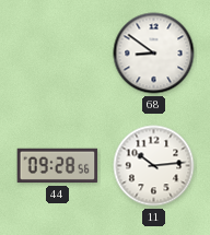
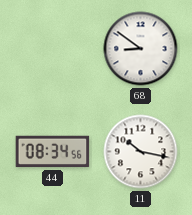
44: 09:28 -> 08:34 (53, 152)
11: 10:14 -> 10:17 (141, 152)
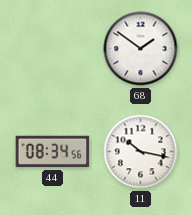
68: 8:51 -> 1:51 (141, 49)
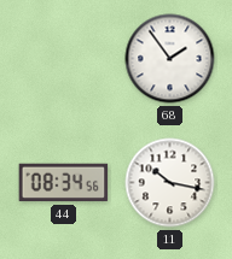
68: 1:51 -> 1:54 (170, 59)
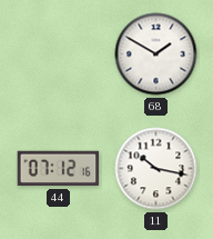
68: 1:54 -> 1:50 (156, 54)
44: 08:34 -> 07:12 (59, 169)
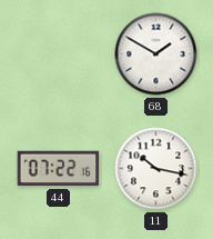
44: 07:12 -> 07:22 (59, 169)
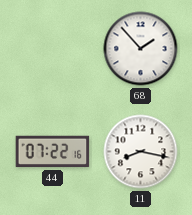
68: 1:50 -> 1:53 (141, 49)
11: 10:17 -> 8:17 (141, 152)
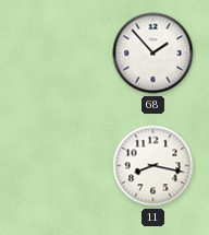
44: 07:22 -> none (53, 152)
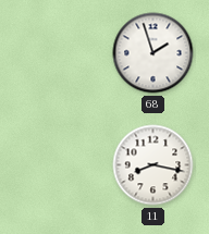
68: 1:53 -> 1:57 (153, 53)
